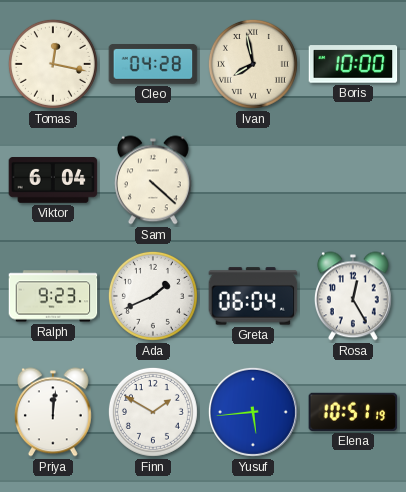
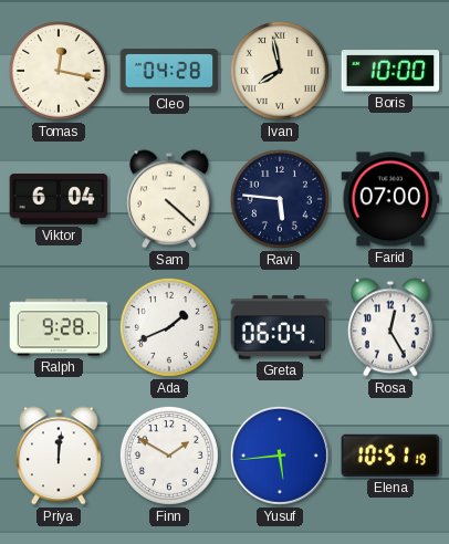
Ravi: none -> 5:46 (280, 199)
Farid: none -> 07:00 (390, 199)
Ralph: 9:23 -> 9:28 (59, 327)
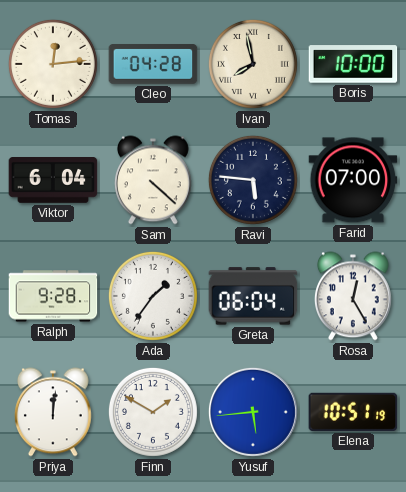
Tomas: 12:17 -> 12:14 (53, 64)
Ada: 1:41 -> 1:36 (153, 296)
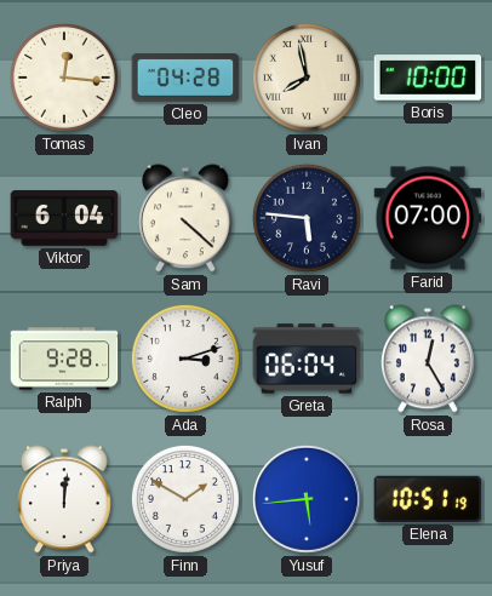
Tomas: 12:14 -> 12:16 (64, 78)
Ada: 1:36 -> 3:12 (185, 359)
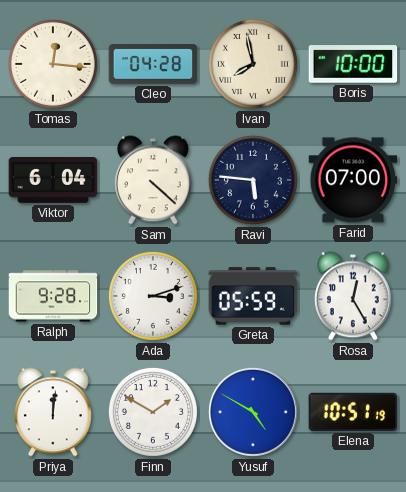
Greta: 06:04 -> 05:59 (253, 296)
Yusuf: 5:44 -> 4:50 (253, 412)
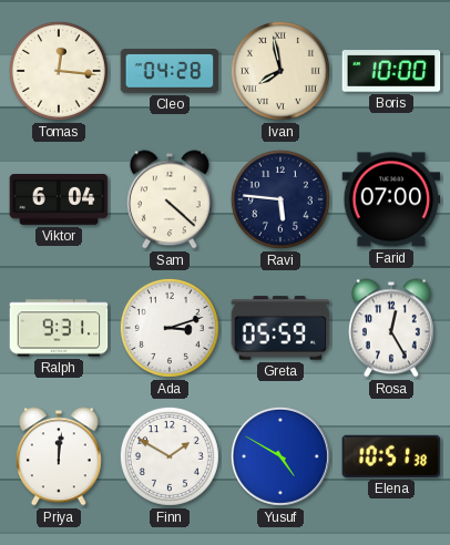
Ralph: 9:28 -> 9:31 (59, 328)
Elena: 10:51:19 -> 10:51:38 (391, 456)
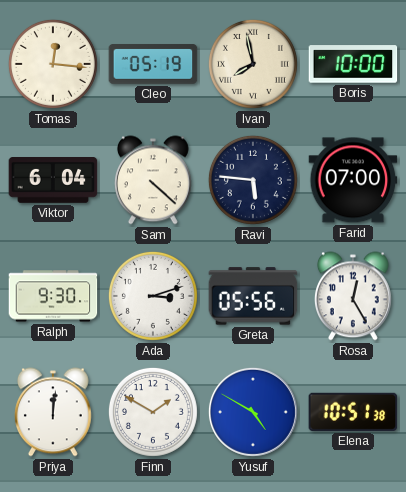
Cleo: 04:28 -> 05:19 (153, 64)
Ralph: 9:31 -> 9:30 (53, 296)
Greta: 05:59 -> 05:56 (253, 296)
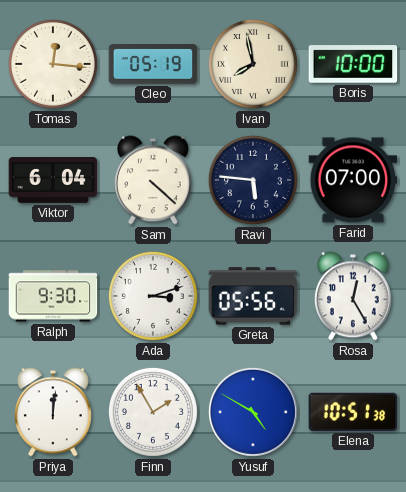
Finn: 1:50 -> 1:55 (153, 412)
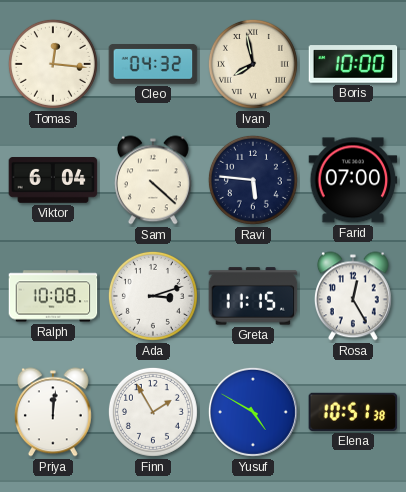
Cleo: 05:19 -> 04:32 (153, 64)
Ralph: 9:30 -> 10:08 (53, 296)
Greta: 05:56 -> 11:15 (253, 296)
